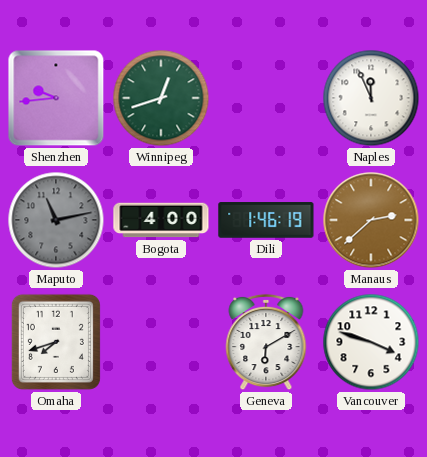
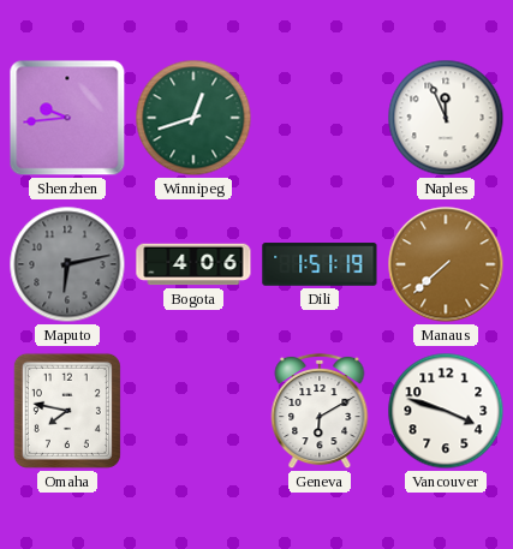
Maputo: 11:13 -> 6:13 (67, 264)
Bogota: 4:00 -> 4:06 (193, 264)
Dili: 1:46 -> 1:51 (320, 264)
Manaus: 2:38 -> 7:38 (446, 264)
Omaha: 7:42 -> 7:47 (67, 411)
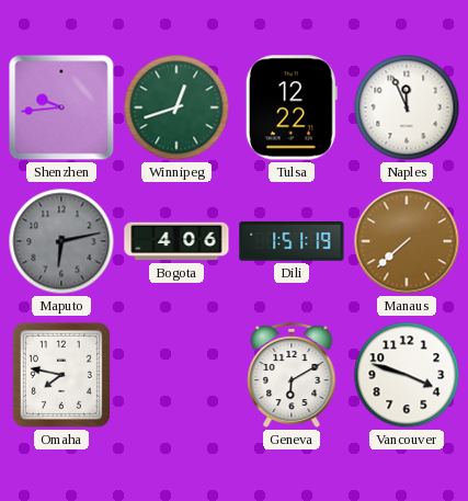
Tulsa: none -> 12:22 (292, 107)
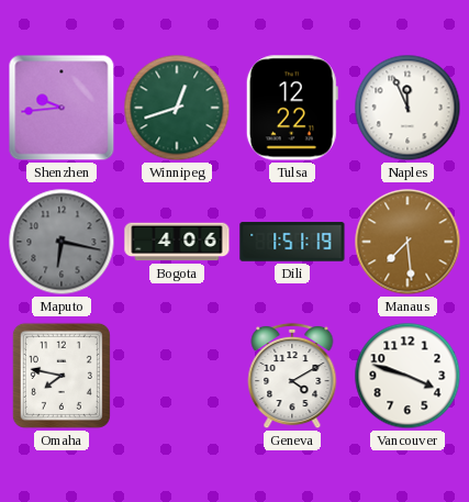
Maputo: 6:13 -> 6:17 (62, 242)
Manaus: 7:38 -> 7:29 (407, 242)
Geneva: 6:10 -> 4:10 (292, 376)
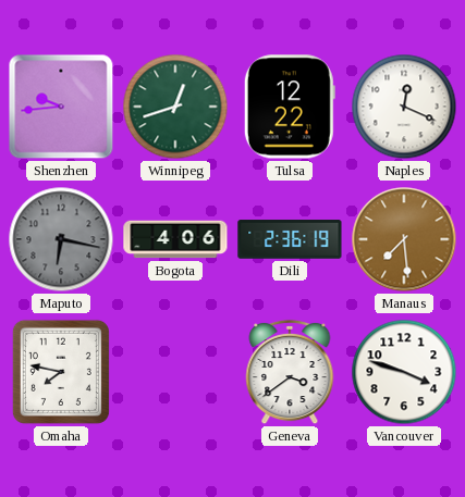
Naples: 11:56 -> 12:19 (404, 107)
Dili: 1:51 -> 2:36 (290, 239)
Geneva: 4:10 -> 3:39 (290, 372)
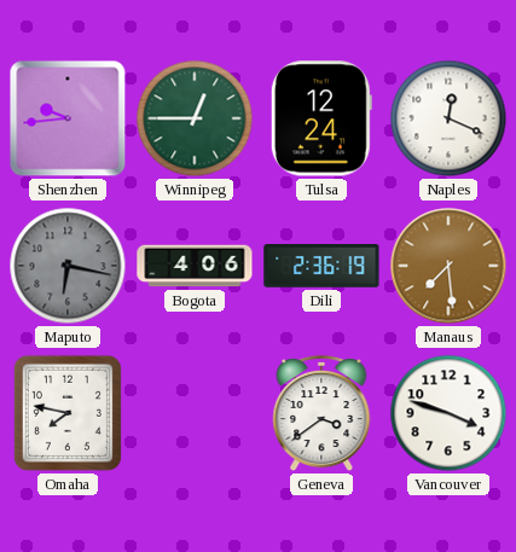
Winnipeg: 12:42 -> 12:45 (195, 118)
Tulsa: 12:22 -> 12:24 (321, 118)
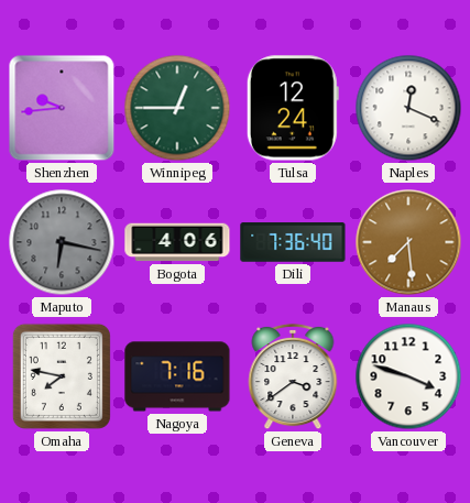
Dili: 2:36 -> 7:36 (293, 242)
Nagoya: none -> 7:16 (177, 376)
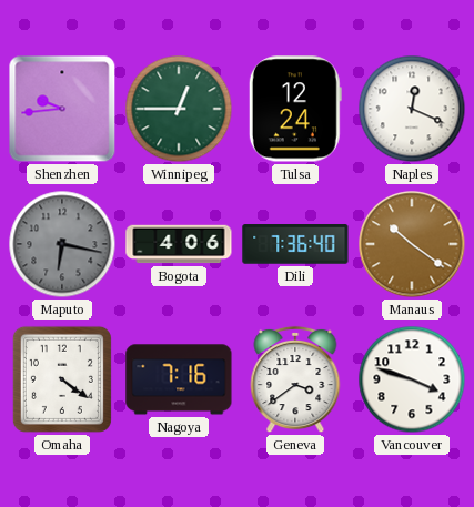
Manaus: 7:29 -> 10:21 (412, 244)
Omaha: 7:47 -> 4:21 (62, 379)
